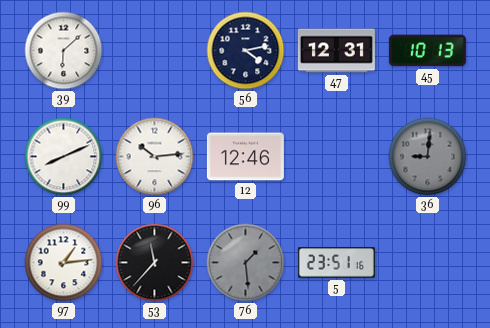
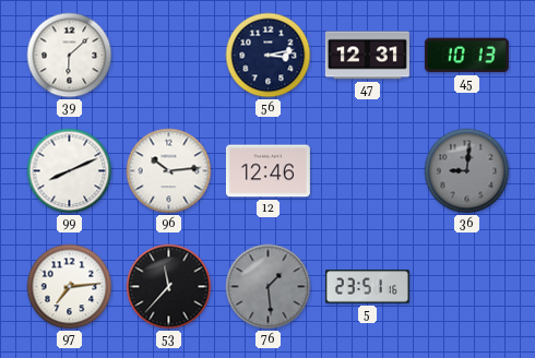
56: 4:13 -> 3:13 (269, 56)
97: 1:14 -> 7:14 (70, 287)
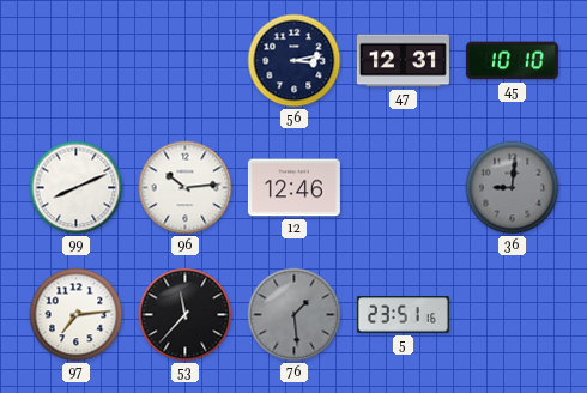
39: 6:08 -> none (70, 56)
45: 10:13 -> 10:10 (512, 61)
